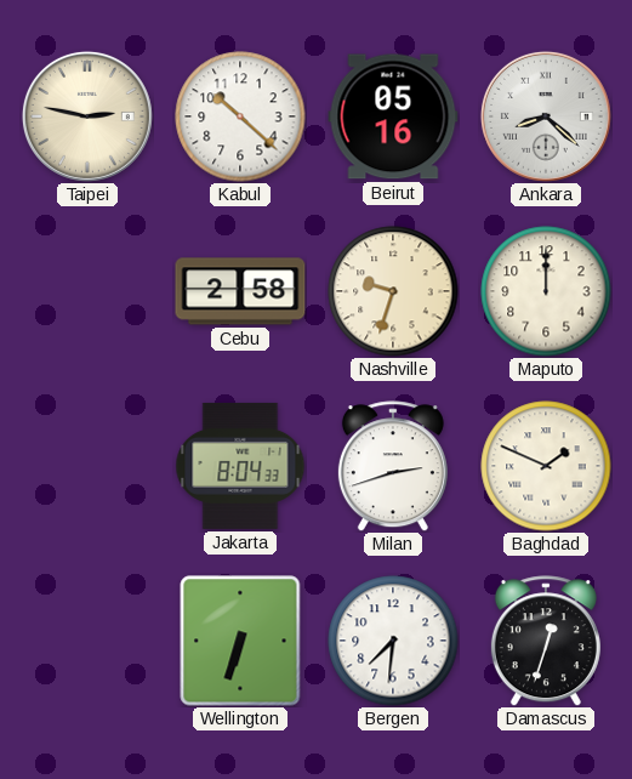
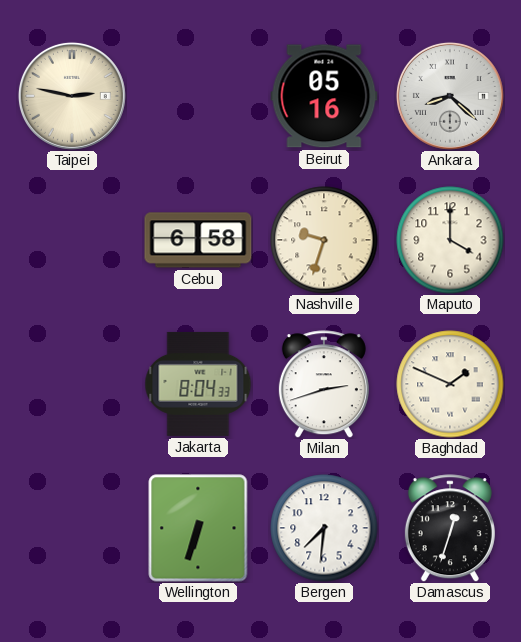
Kabul: 10:22 -> none (240, 116)
Cebu: 2:58 -> 6:58 (198, 240)
Maputo: 12:00 -> 4:00 (450, 240)
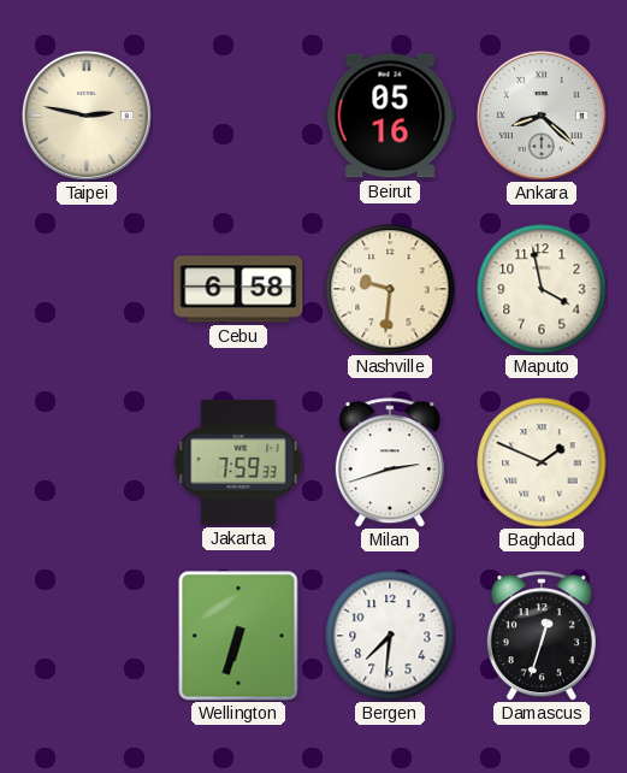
Nashville: 9:33 -> 9:31 (390, 289)
Maputo: 4:00 -> 3:58 (542, 289)
Jakarta: 8:04 -> 7:59 (238, 462)
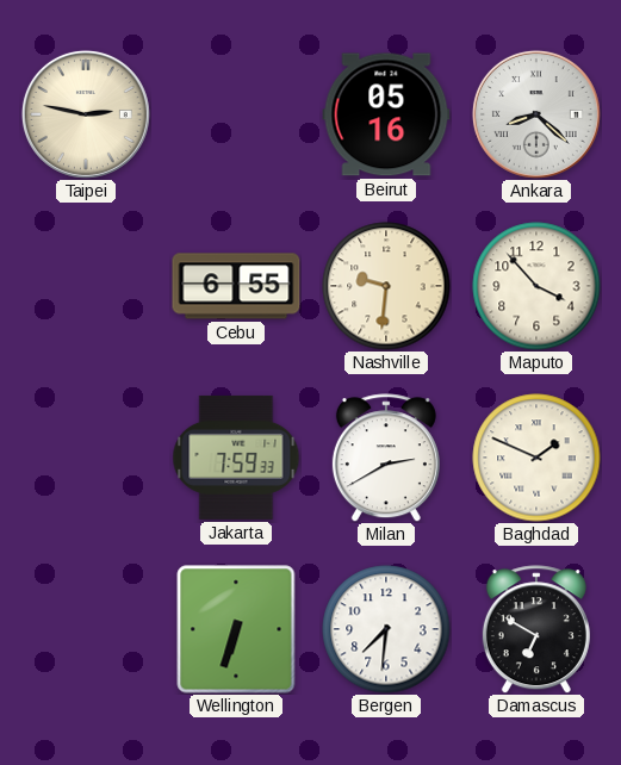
Cebu: 6:58 -> 6:55 (236, 286)
Maputo: 3:58 -> 3:53 (536, 286)
Milan: 2:42 -> 2:40 (386, 458)
Damascus: 12:33 -> 6:50 (536, 629)
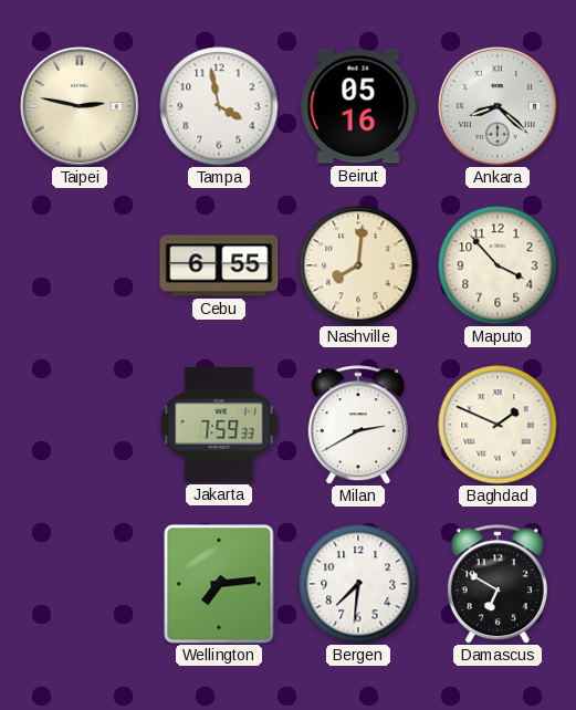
Tampa: none -> 3:58 (219, 106)
Nashville: 9:31 -> 8:01 (358, 265)
Wellington: 6:33 -> 7:14 (219, 584)
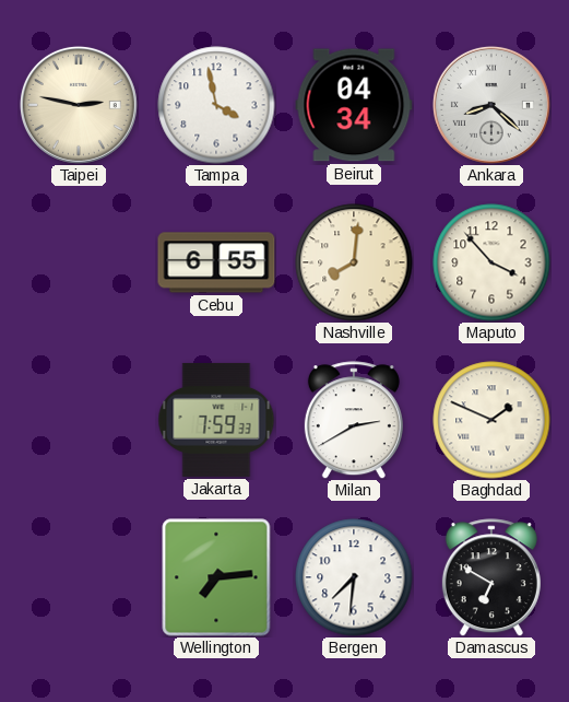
Beirut: 05:16 -> 04:34 (354, 105)
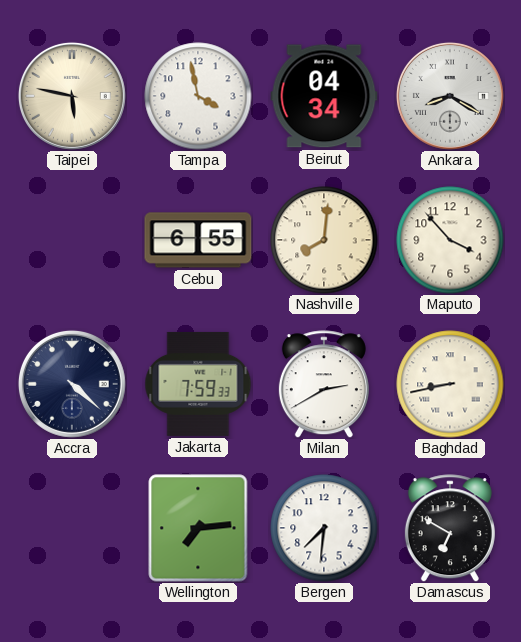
Taipei: 2:47 -> 5:47 (72, 96)
Ankara: 8:22 -> 8:20 (450, 96)
Accra: none -> 4:22 (72, 384)
Baghdad: 1:49 -> 8:43 (450, 384)
